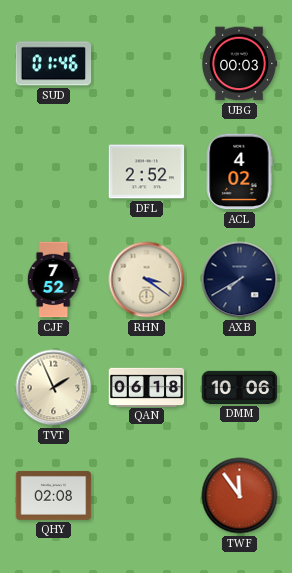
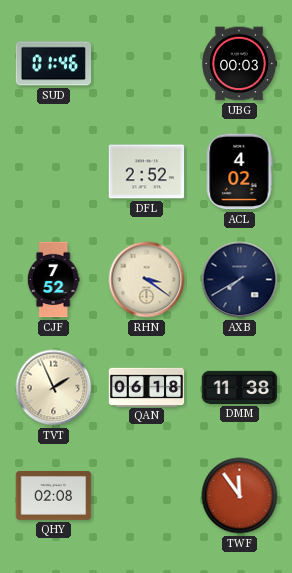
DMM: 10:06 -> 11:38 (240, 387)
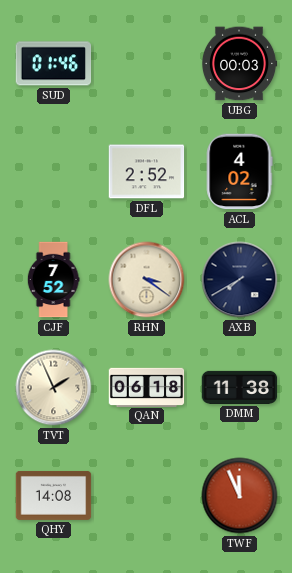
QHY: 02:08 -> 14:08 (54, 495)
TWF: 11:54 -> 11:56 (240, 496)
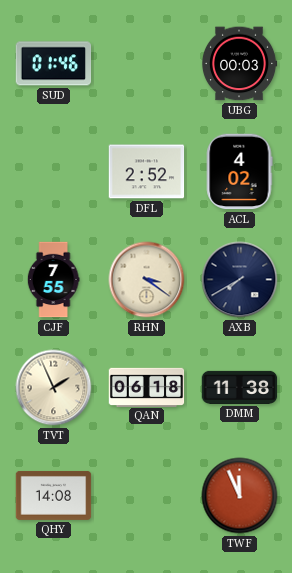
CJF: 7:52 -> 7:55 (53, 280)
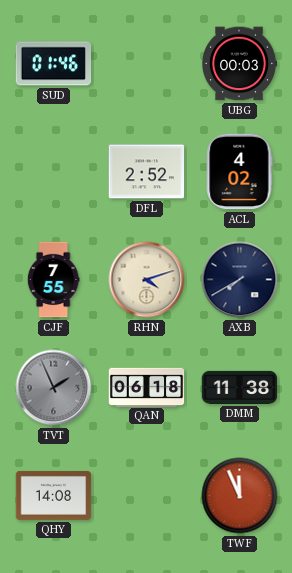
RHN: 3:21 -> 4:12 (147, 280)
TVT dial: cream -> grey (54, 388)
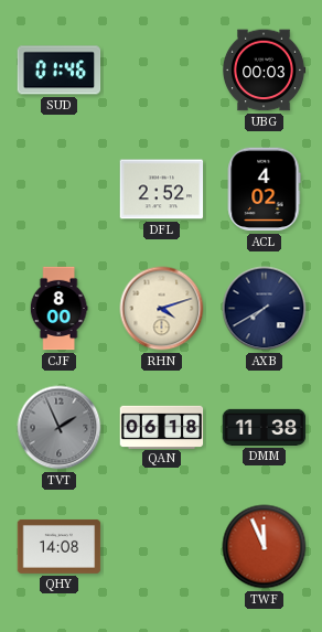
CJF: 7:55 -> 8:00 (58, 309)
